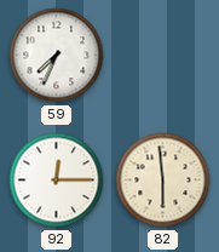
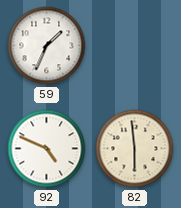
59: 7:34 -> 1:34 (47, 46)
92: 12:15 -> 4:49 (47, 149)
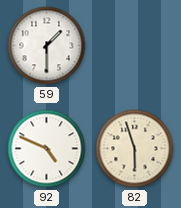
59: 1:34 -> 1:30 (47, 46)
82: 5:59 -> 5:57 (135, 149)
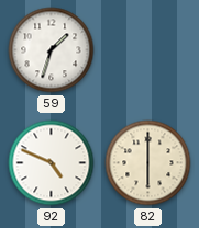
59: 1:30 -> 1:33 (52, 50)
82: 5:57 -> 6:00 (148, 163)
